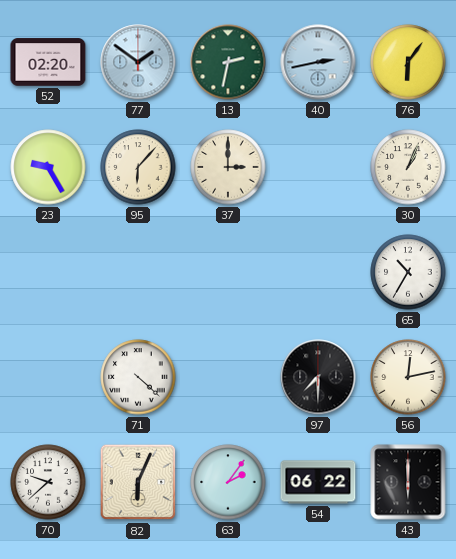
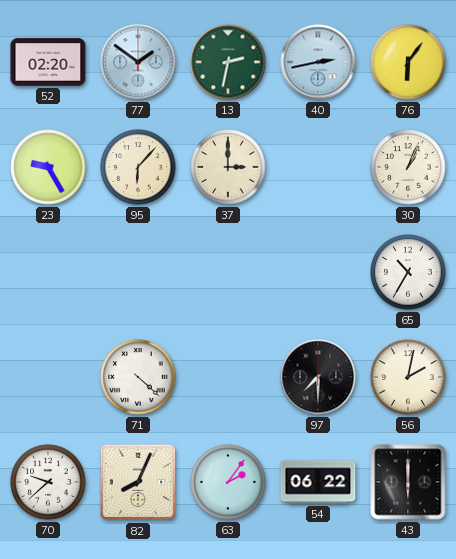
56: 12:13 -> 2:02 (408, 377)
82: 6:04 -> 8:04 (138, 482)
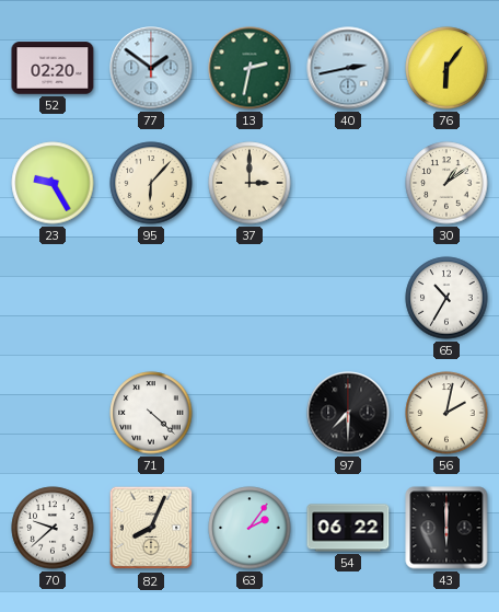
30: 1:04 -> 1:09 (446, 183)
